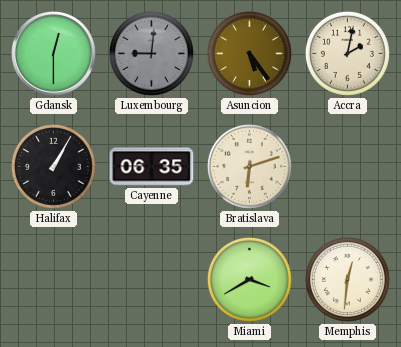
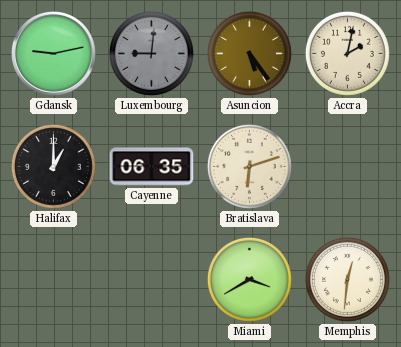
Gdansk: 12:30 -> 9:13 (54, 54)
Halifax: 1:05 -> 1:00 (53, 166)
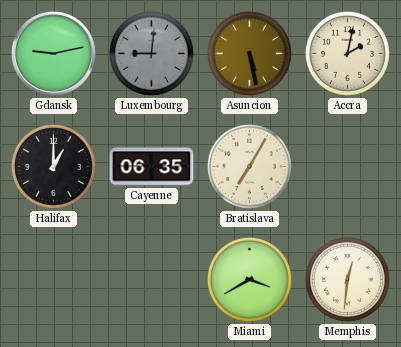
Asuncion: 5:24 -> 5:28 (249, 53)
Bratislava: 6:12 -> 7:05 (249, 166)
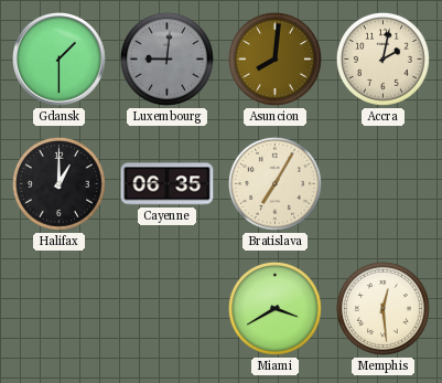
Gdansk: 9:13 -> 1:30 (60, 60)
Asuncion: 5:28 -> 8:01 (274, 58)
Memphis: 12:31 -> 12:29 (382, 308)
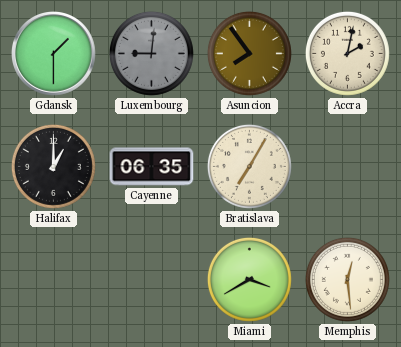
Asuncion: 8:01 -> 7:54 (249, 53)
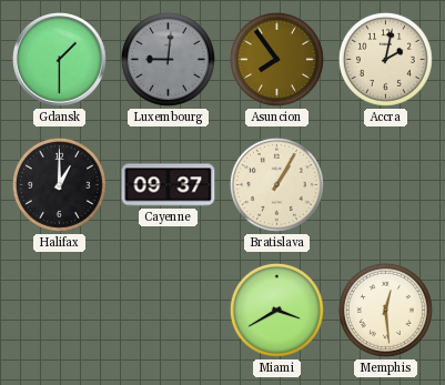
Cayenne: 06:35 -> 09:37 (169, 185)
Bratislava: 7:05 -> 1:05 (276, 184)
